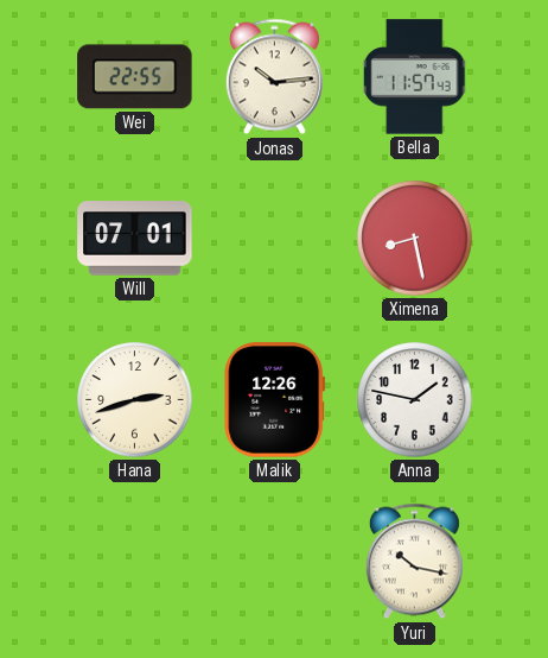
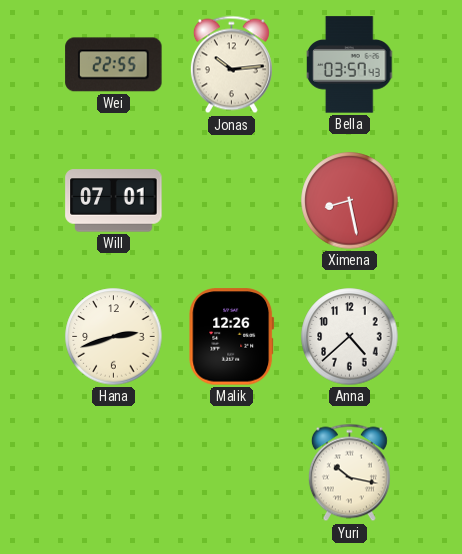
Bella: 11:57 -> 03:57 (350, 65)
Anna: 1:47 -> 4:38 (350, 337)
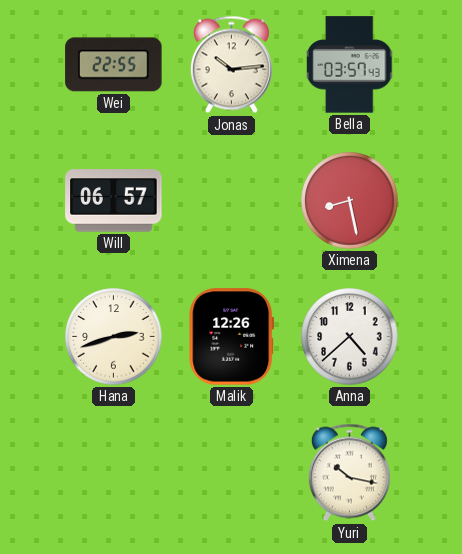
Will: 07:01 -> 06:57 (114, 201)
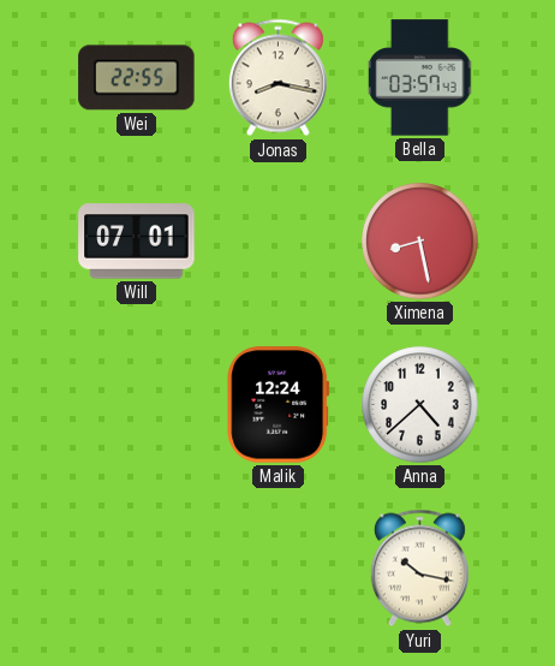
Jonas: 10:14 -> 8:17 (277, 78)
Will: 06:57 -> 07:01 (137, 242)
Hana: 2:42 -> none (114, 337)
Malik: 12:26 -> 12:24 (279, 405)
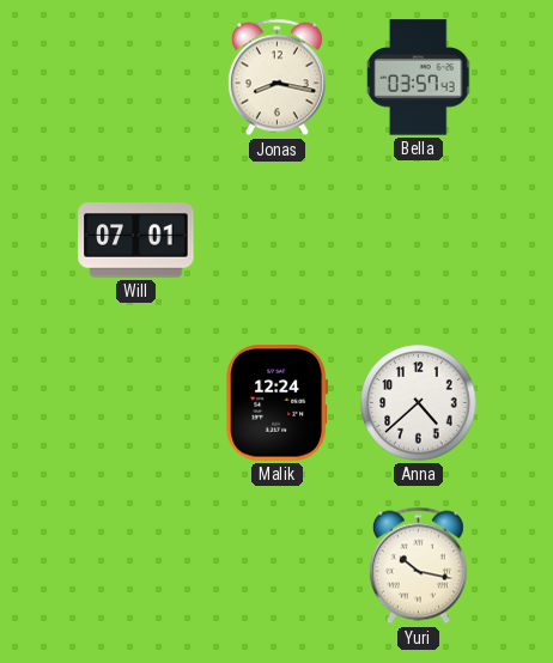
Wei: 22:55 -> none (137, 78)
Ximena: 8:28 -> none (420, 242)
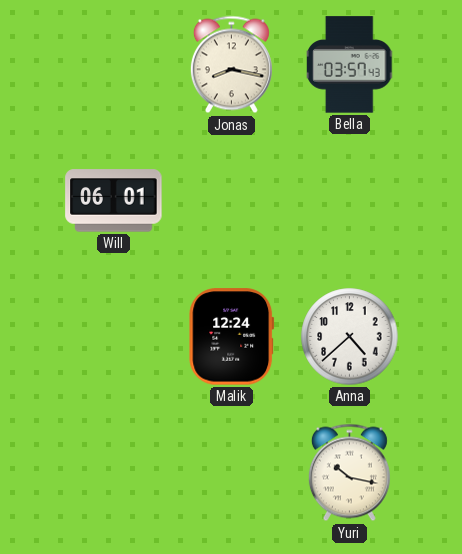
Will: 07:01 -> 06:01 (114, 201)
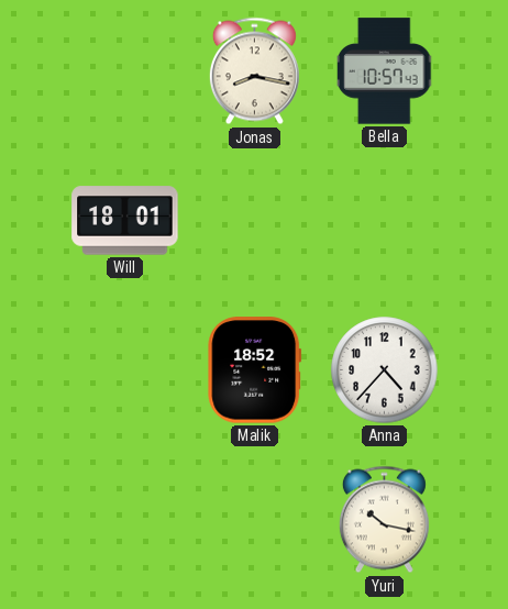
Bella: 03:57 -> 10:57 (385, 71)
Will: 06:01 -> 18:01 (125, 221)
Malik: 12:24 -> 18:52 (255, 370)
Anna: 4:38 -> 4:37 (385, 370)
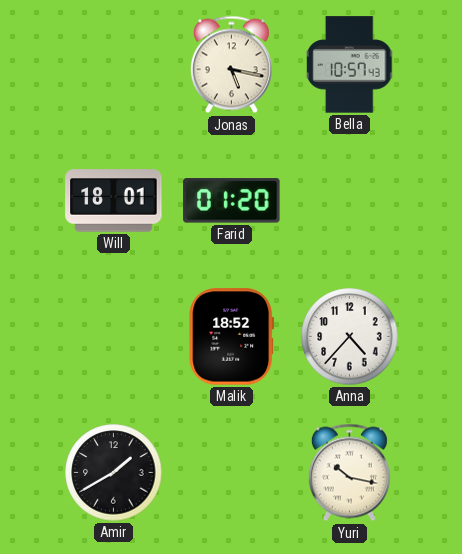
Jonas: 8:17 -> 5:17 (231, 65)
Farid: none -> 01:20 (232, 201)
Amir: none -> 1:40 (114, 473)
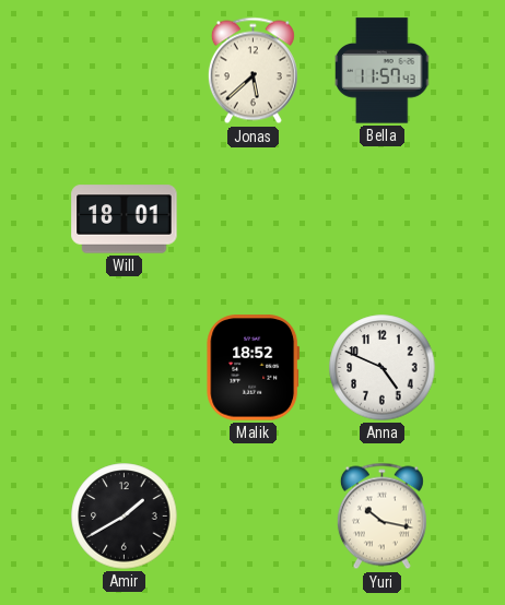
Jonas: 5:17 -> 5:38 (252, 71)
Bella: 10:57 -> 11:57 (383, 71)
Farid: 01:20 -> none (232, 201)
Anna: 4:37 -> 4:49 (383, 368)
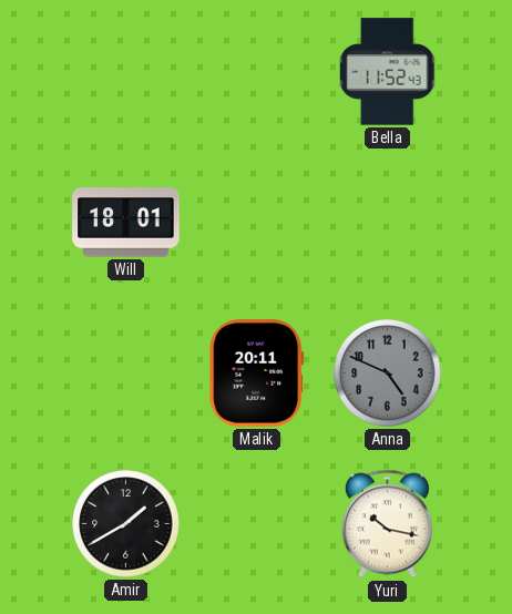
Jonas: 5:38 -> none (252, 71)
Bella: 11:57 -> 11:52 (388, 72)
Malik: 18:52 -> 20:11 (257, 373)
Anna dial: white -> grey (388, 373)
